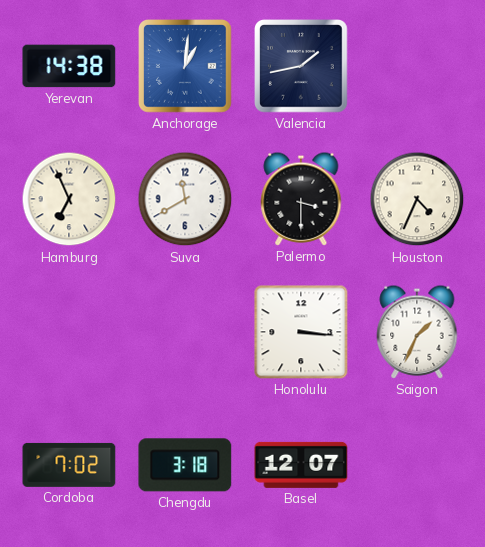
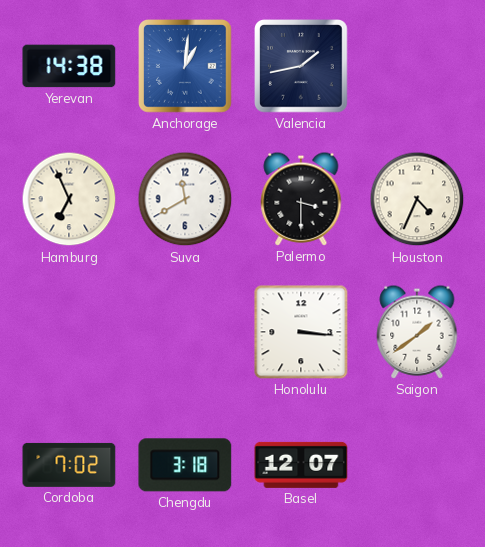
Saigon: 1:34 -> 1:39 (417, 332)
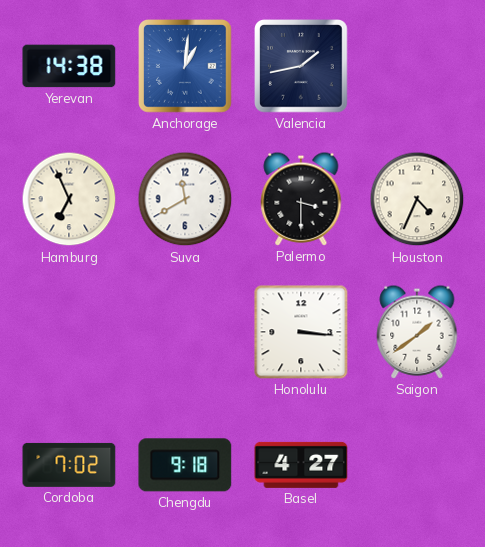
Chengdu: 3:18 -> 9:18 (185, 465)
Basel: 12:07 -> 4:27 (301, 465)
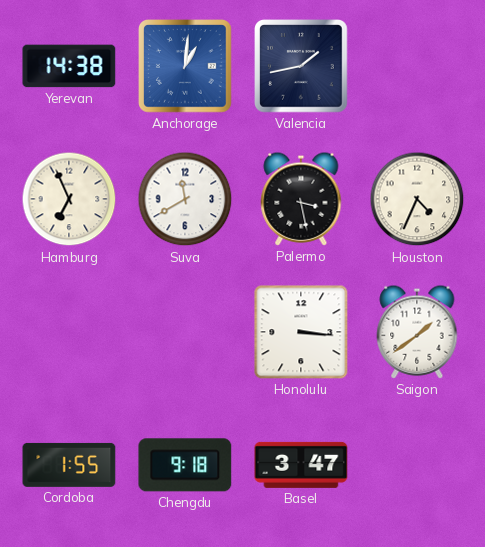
Palermo: 3:30 -> 3:28 (301, 199)
Cordoba: 7:02 -> 1:55 (69, 465)
Basel: 4:27 -> 3:47 (301, 465)
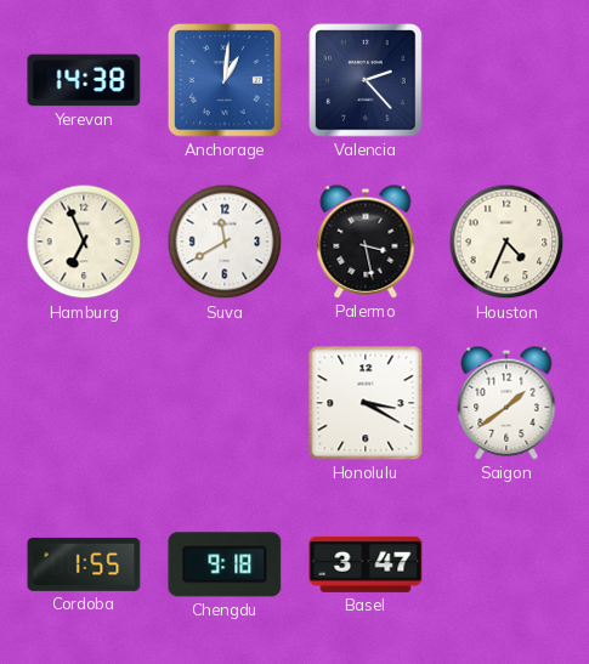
Valencia: 1:43 -> 2:23 (367, 81)
Honolulu: 3:16 -> 3:20 (366, 403)
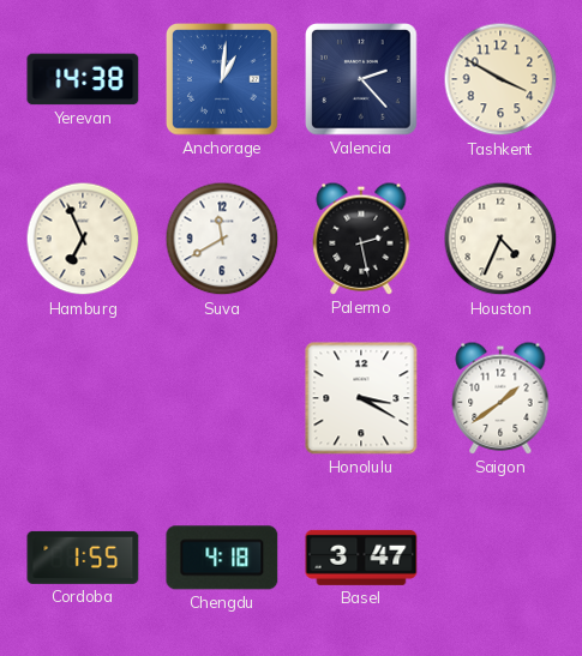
Tashkent: none -> 3:50 (500, 79)
Palermo: 3:28 -> 2:28 (361, 239)
Chengdu: 9:18 -> 4:18 (222, 558)
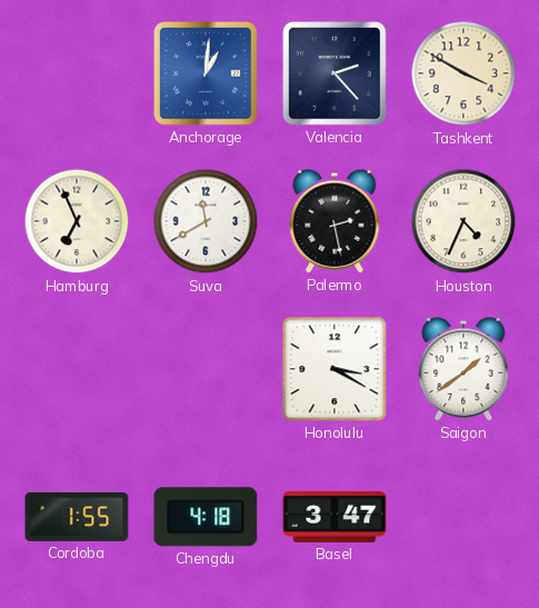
Yerevan: 14:38 -> none (83, 79)
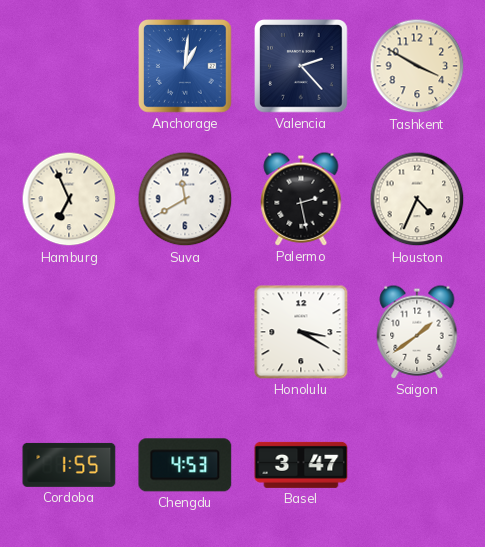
Chengdu: 4:18 -> 4:53 (185, 465)
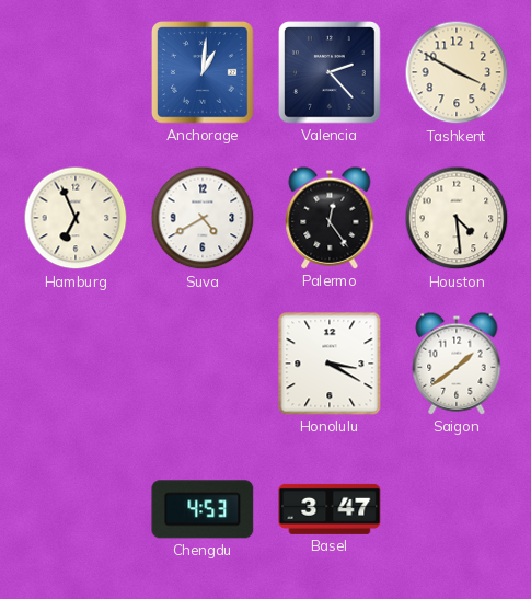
Suva: 11:40 -> 4:40 (203, 218)
Palermo: 2:28 -> 12:24 (330, 218)
Houston: 4:34 -> 4:29 (457, 218)
Cordoba: 1:55 -> none (69, 465)
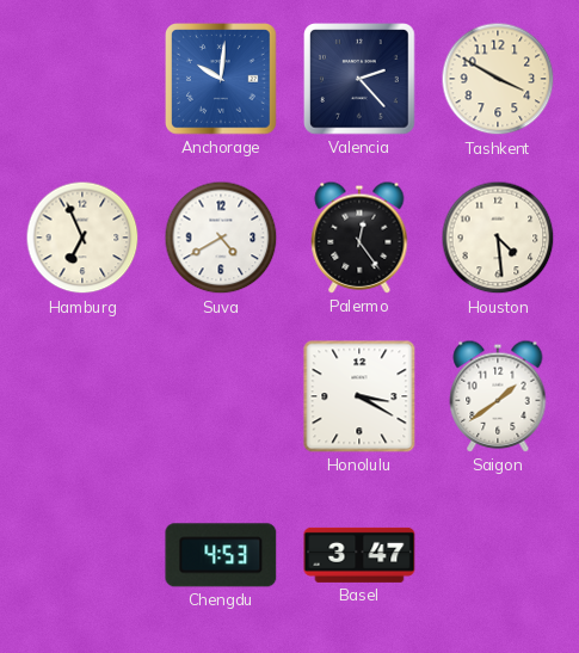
Anchorage: 1:01 -> 10:01 (222, 80)
